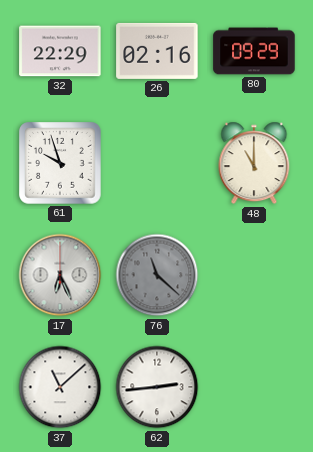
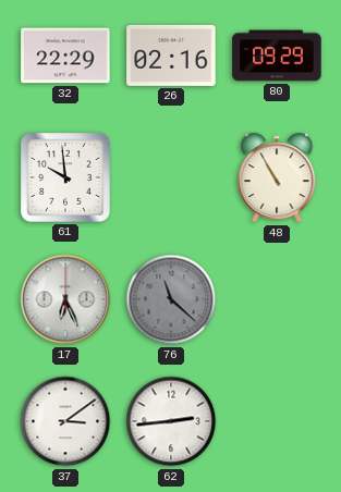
61: 9:57 -> 9:59 (65, 177)
48: 11:00 -> 10:55 (277, 177)
37: 11:08 -> 3:09 (65, 421)
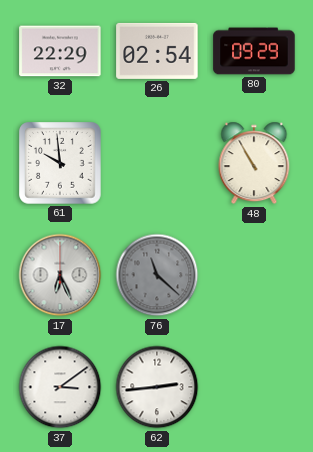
26: 02:16 -> 02:54 (157, 51)
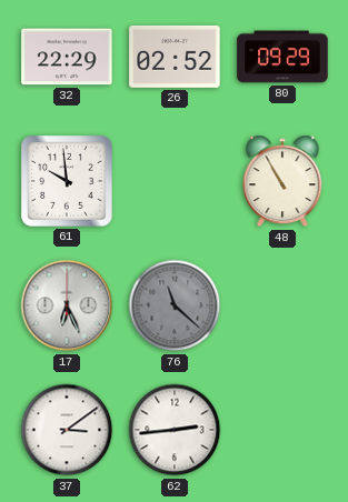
26: 02:54 -> 02:52 (175, 57)
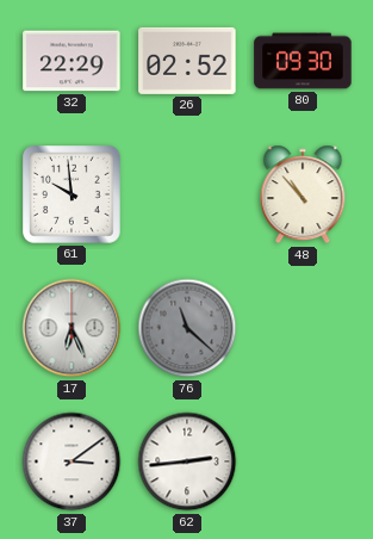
80: 09:29 -> 09:30 (303, 61)
48: 10:55 -> 10:53 (303, 194)
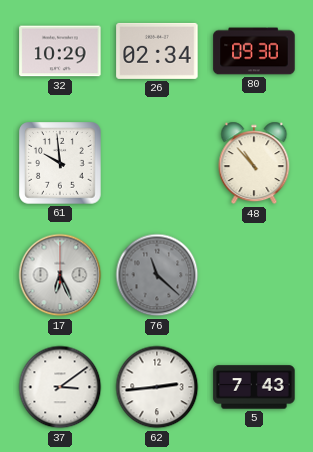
32: 22:29 -> 10:29 (60, 51)
26: 02:52 -> 02:34 (157, 51)
5: none -> 7:43 (254, 387)
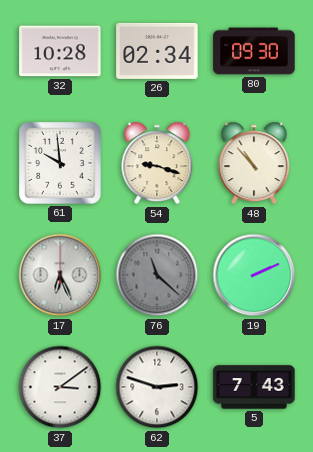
32: 10:29 -> 10:28 (60, 51)
54: none -> 9:18 (157, 163)
19: none -> 2:11 (254, 275)
62: 2:44 -> 2:48 (157, 387)
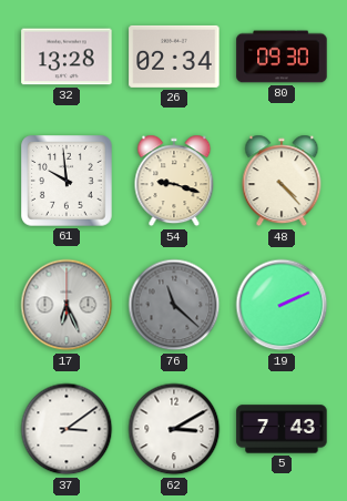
32: 10:28 -> 13:28 (67, 57)
48: 10:53 -> 4:23 (282, 181)
62: 2:48 -> 3:10 (174, 429)
